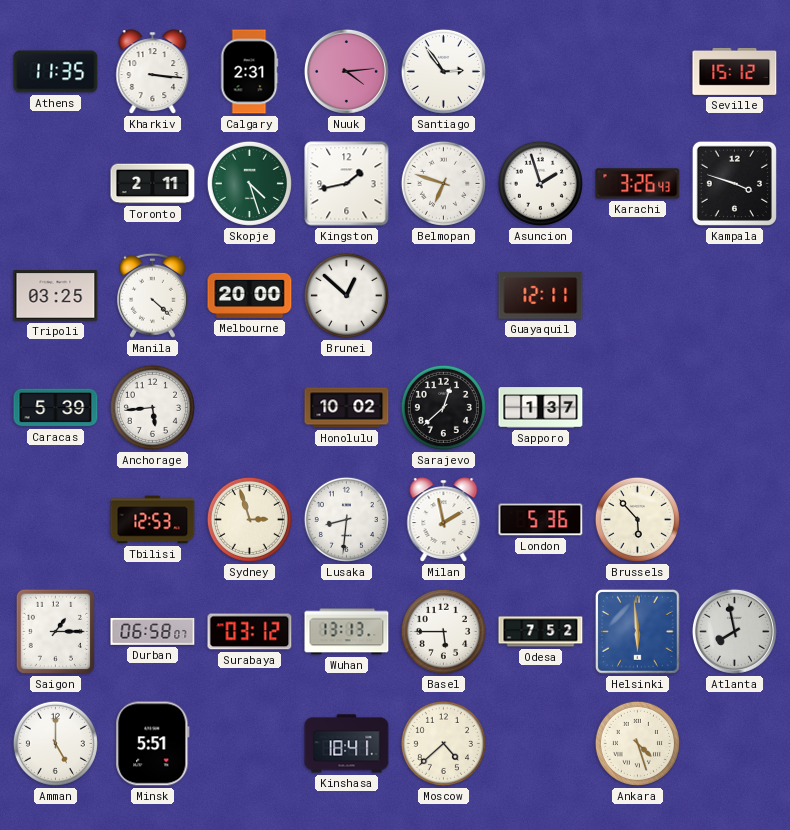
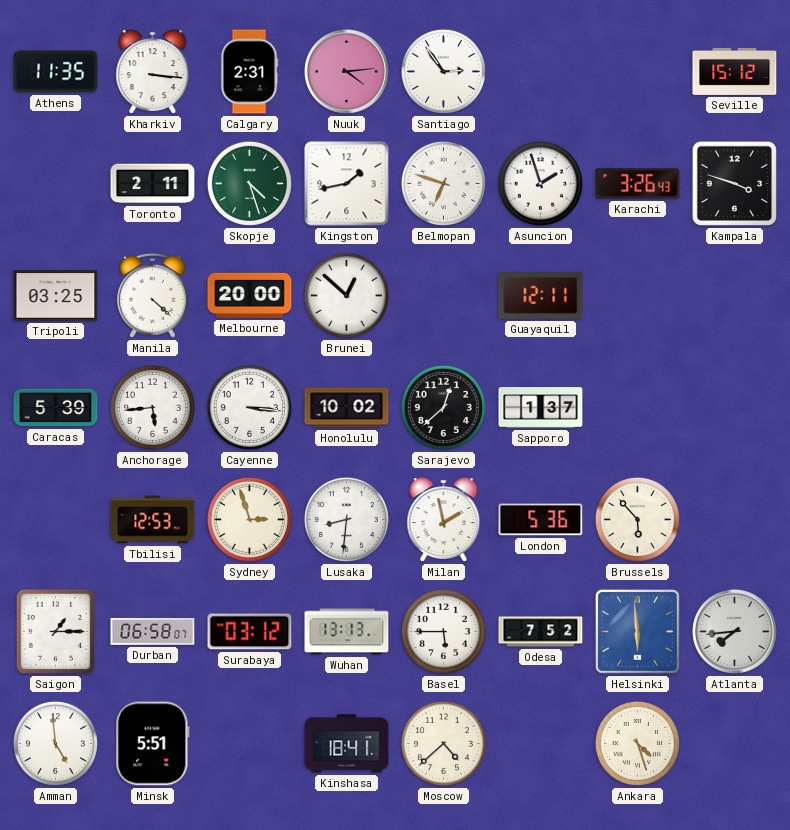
Cayenne: none -> 3:16 (249, 407)
Atlanta: 7:58 -> 7:44 (734, 631)
Amman: 5:00 -> 4:59 (55, 743)
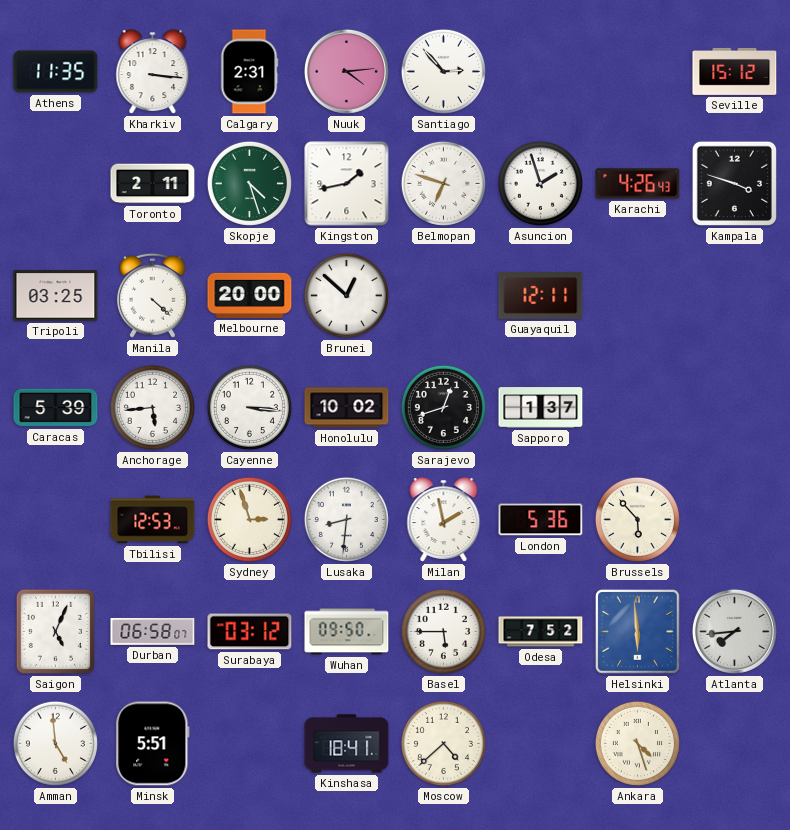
Santiago: 2:54 -> 2:53 (443, 71)
Karachi: 3:26 -> 4:26 (638, 184)
Sarajevo: 12:38 -> 12:42 (443, 407)
Saigon: 1:15 -> 5:04 (55, 631)
Wuhan: 13:13 -> 09:50 (347, 632)
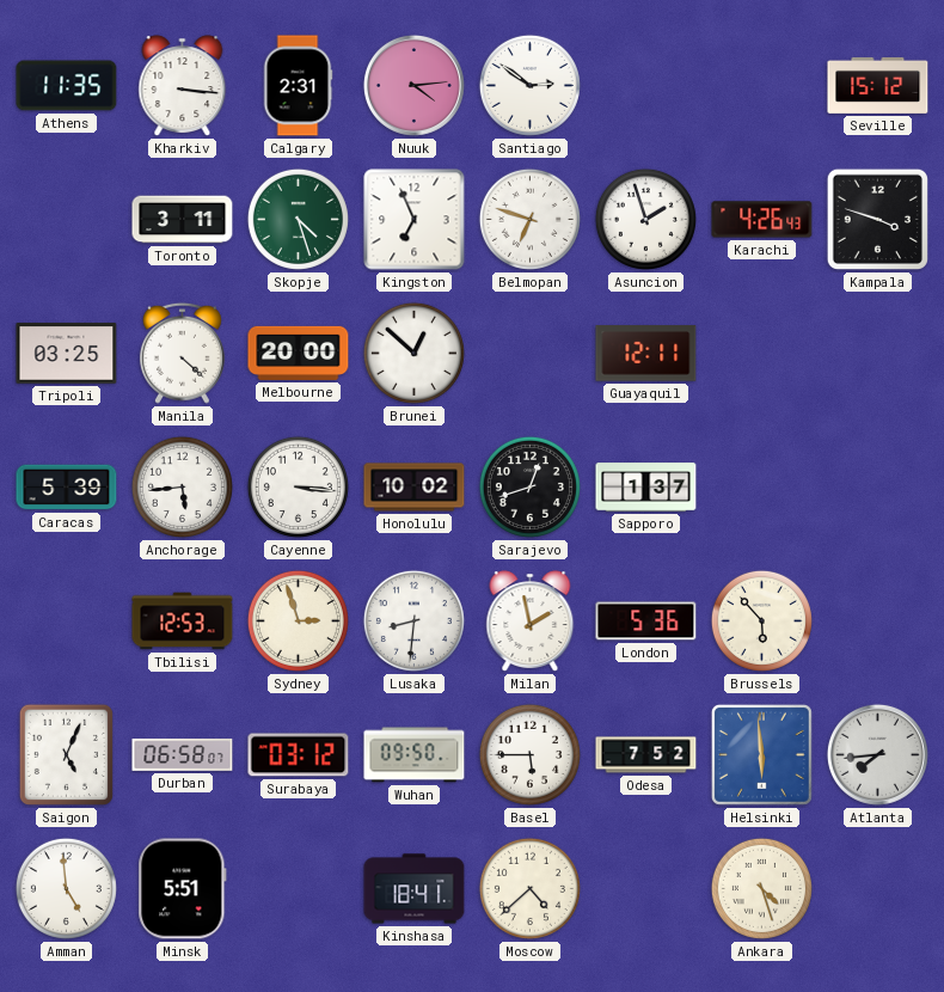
Santiago: 2:53 -> 2:51 (529, 85)
Toronto: 2:11 -> 3:11 (183, 220)
Kingston: 1:43 -> 6:56 (415, 220)
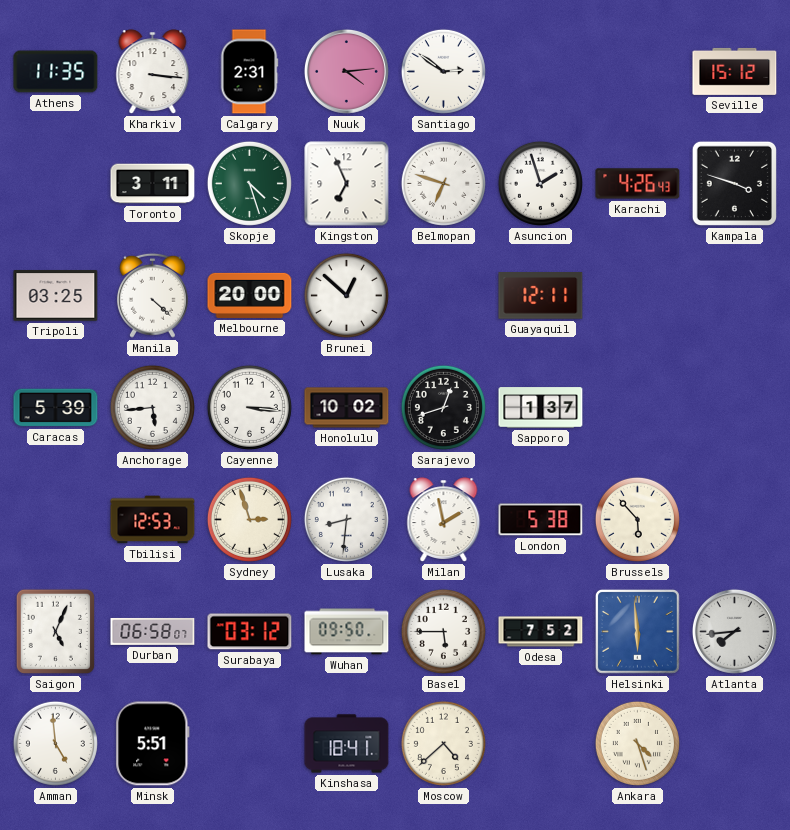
London: 5:36 -> 5:38 (541, 520)
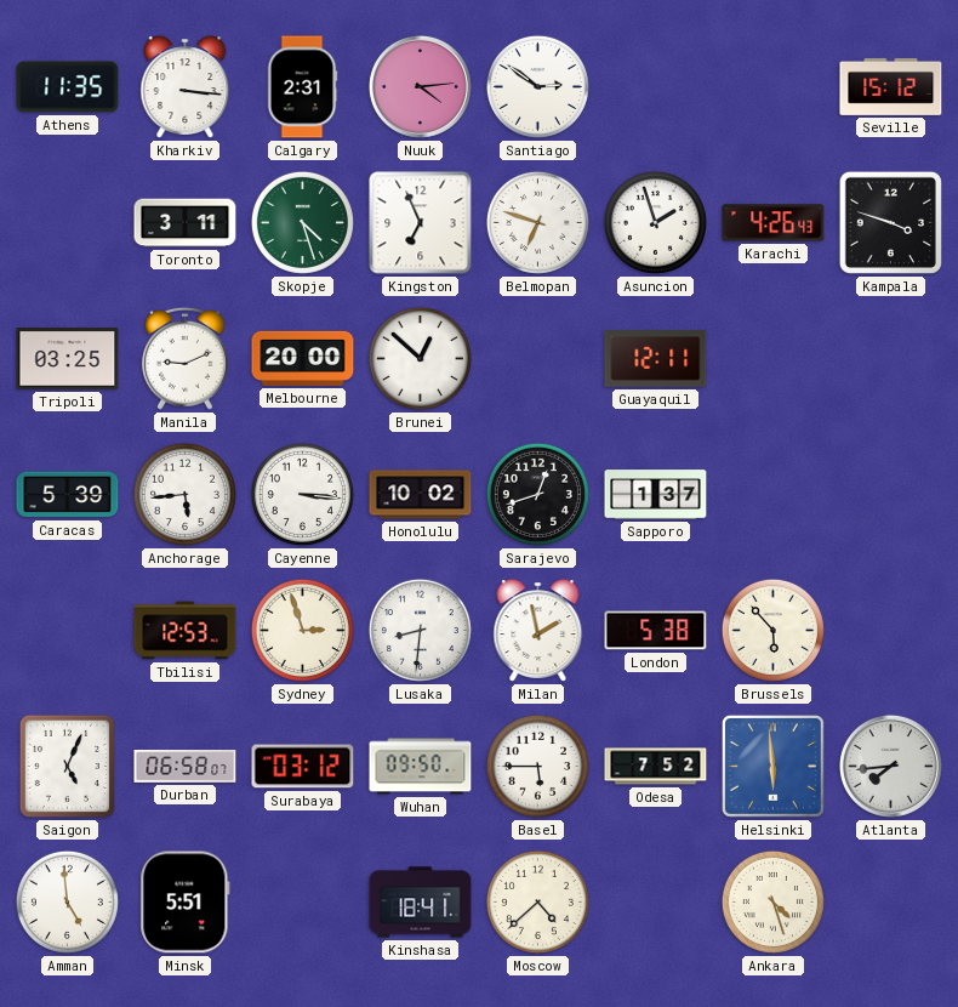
Manila: 4:22 -> 9:11 (184, 358)
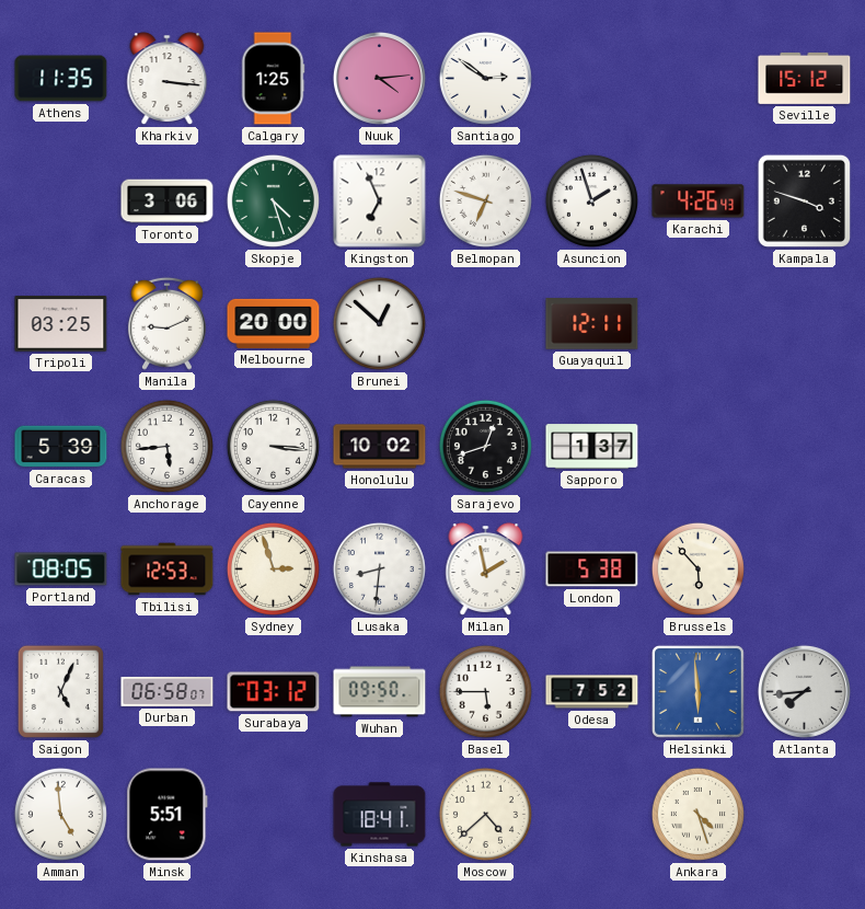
Calgary: 2:31 -> 1:25 (273, 79)
Toronto: 3:11 -> 3:06 (168, 202)
Portland: none -> 08:05 (61, 569)
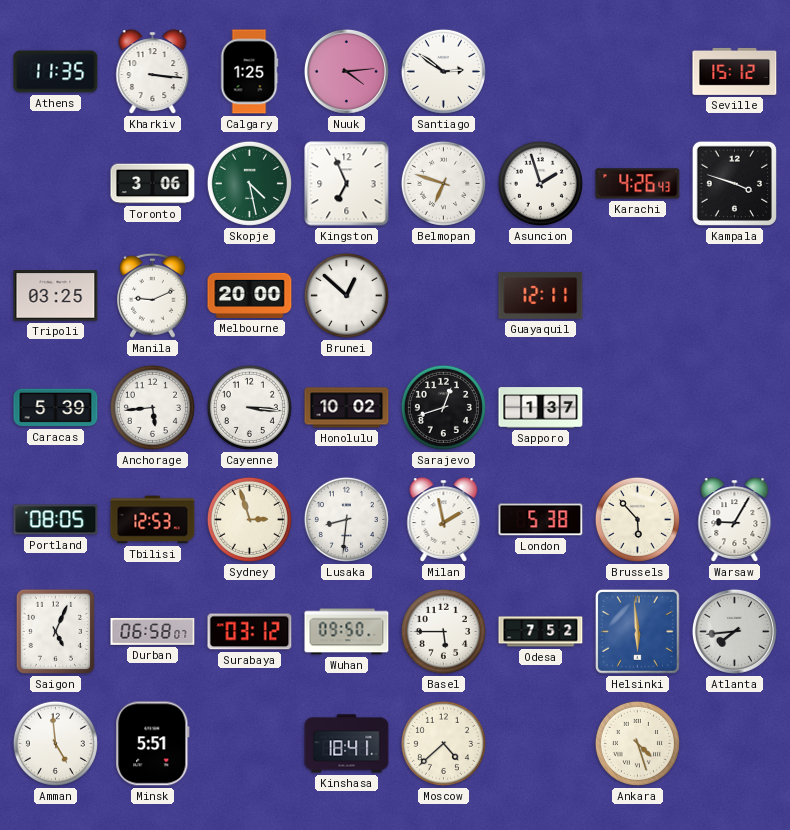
Skopje: 4:27 -> 4:28 (249, 183)
Warsaw: none -> 9:05 (735, 520)
